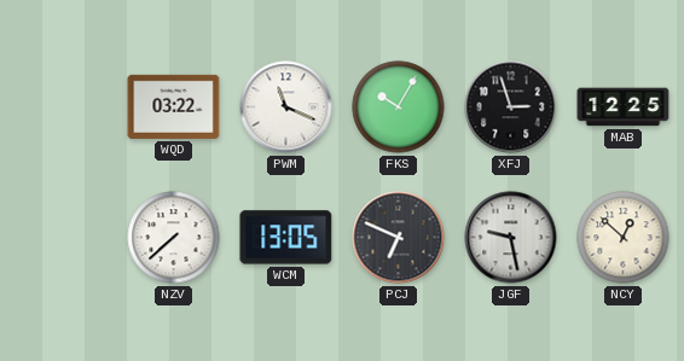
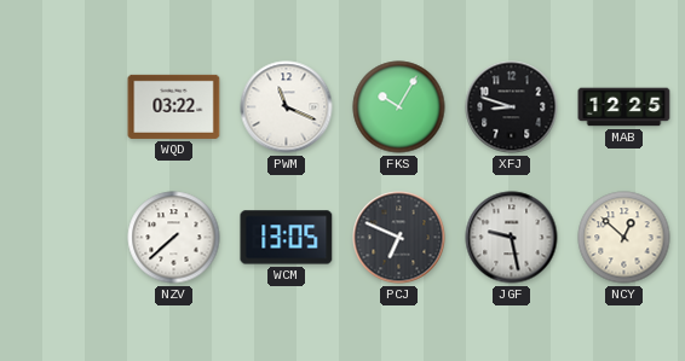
XFJ: 2:57 -> 8:48 (512, 107)
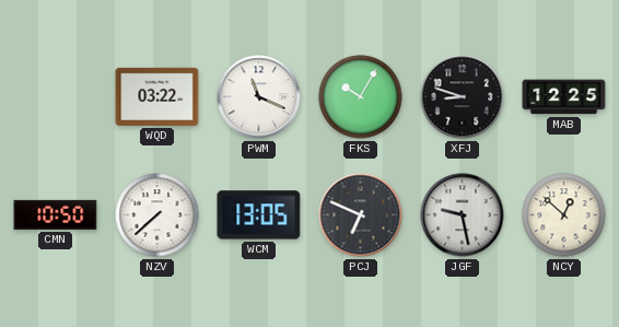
CMN: none -> 10:50 (56, 214)
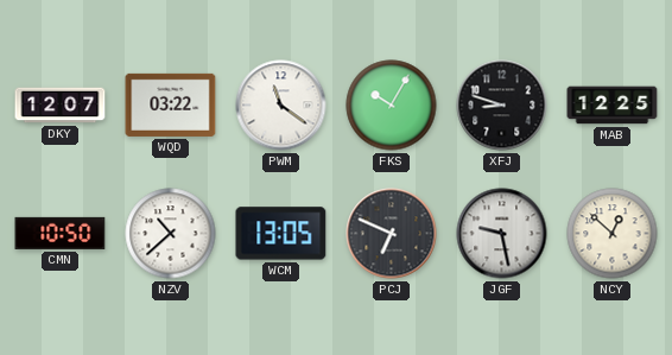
DKY: none -> 12:07 (61, 106)
PWM: 11:19 -> 11:21 (281, 106)
NZV: 7:38 -> 10:38 (171, 234)
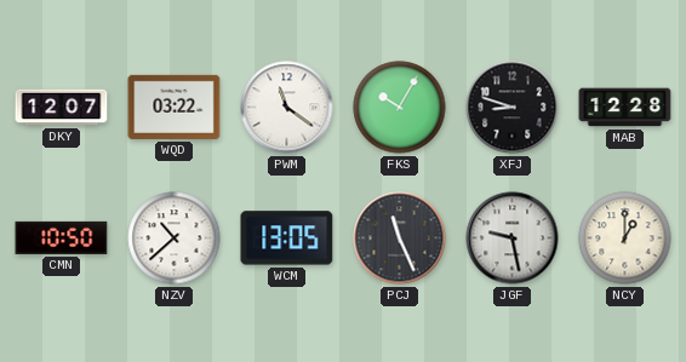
MAB: 12:25 -> 12:28 (625, 108)
PCJ: 6:49 -> 11:26 (400, 239)
NCY: 12:52 -> 1:00 (625, 239)
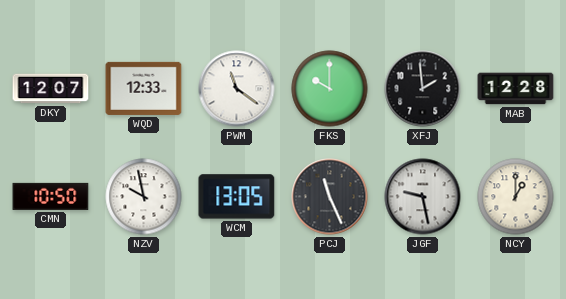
WQD: 03:22 -> 12:33 (144, 88)
FKS: 10:05 -> 10:00 (330, 89)
XFJ: 8:48 -> 1:59 (423, 89)
NZV: 10:38 -> 9:58 (144, 197)
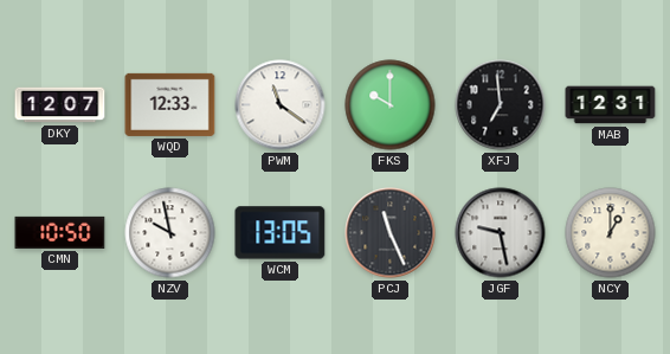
XFJ: 1:59 -> 6:59 (501, 105)
MAB: 12:28 -> 12:31 (611, 105)
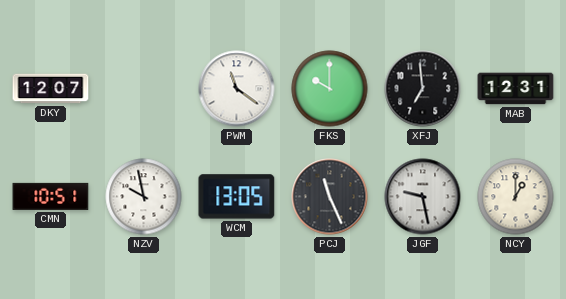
WQD: 12:33 -> none (170, 104)
CMN: 10:50 -> 10:51 (51, 196)
